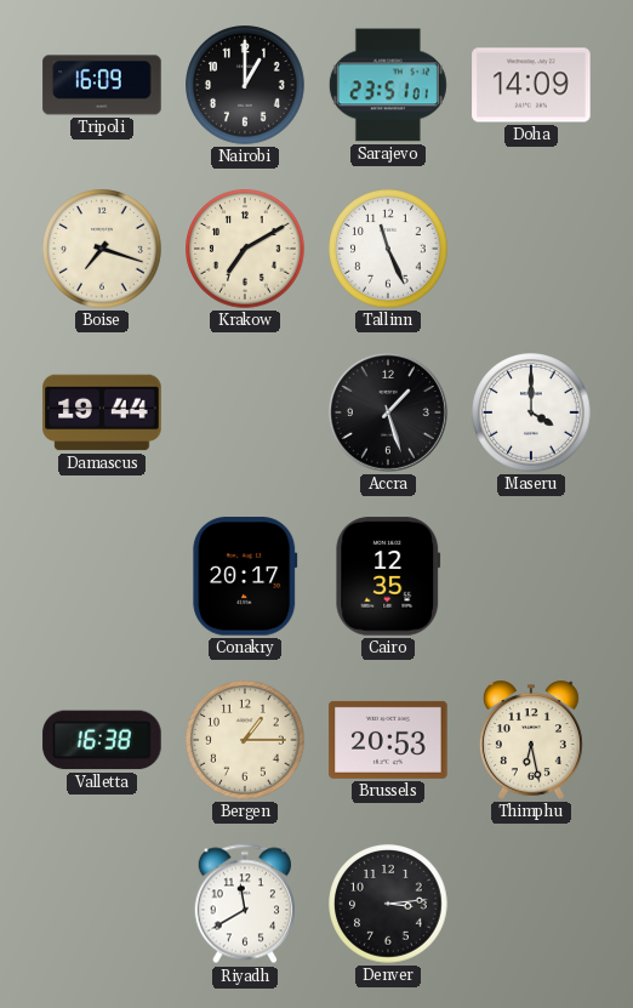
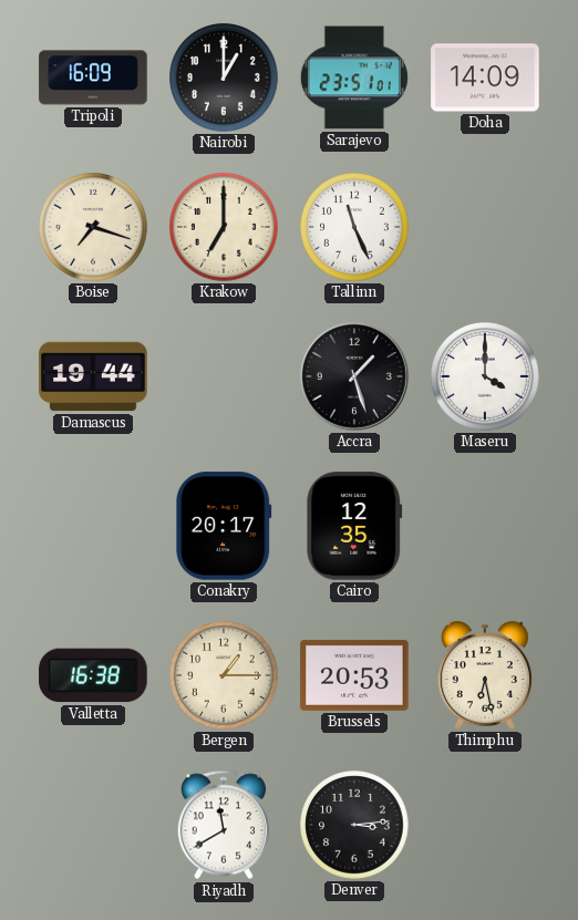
Krakow: 7:10 -> 7:00 (224, 227)
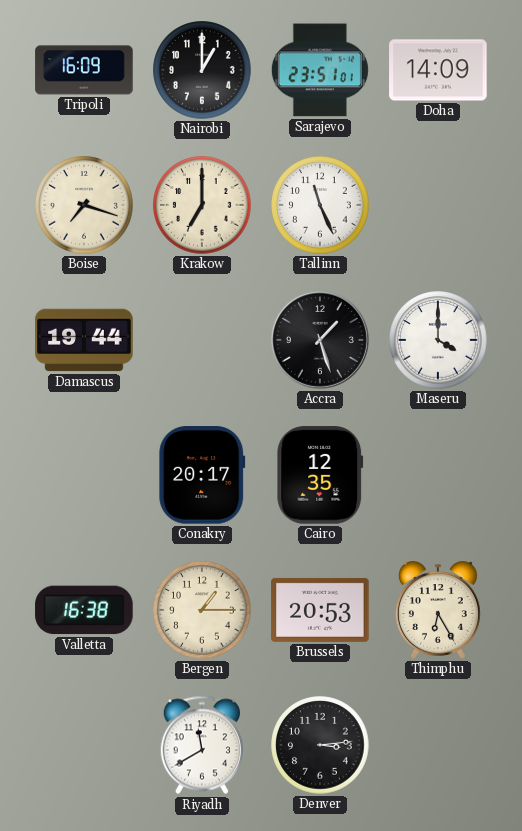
Thimphu: 6:28 -> 6:25 (438, 610)
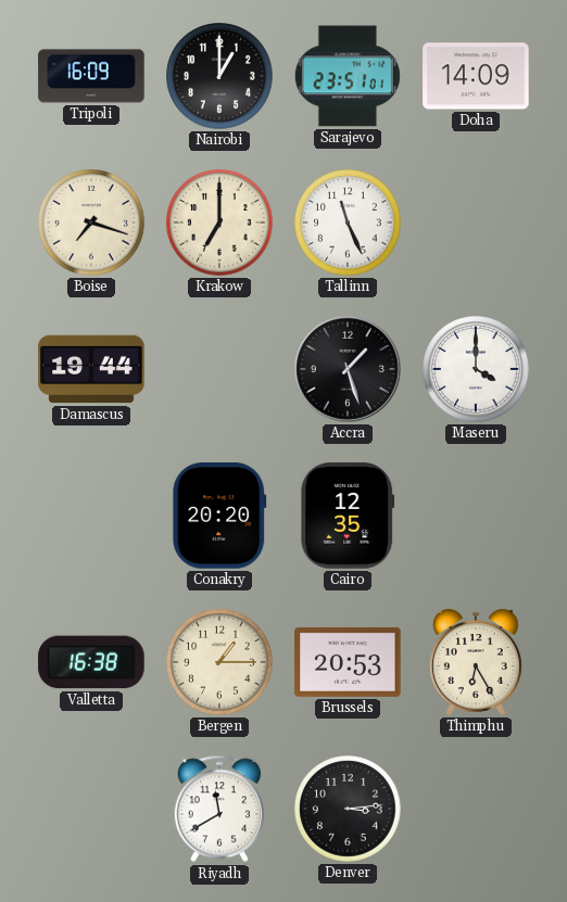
Conakry: 20:17 -> 20:20 (219, 516)
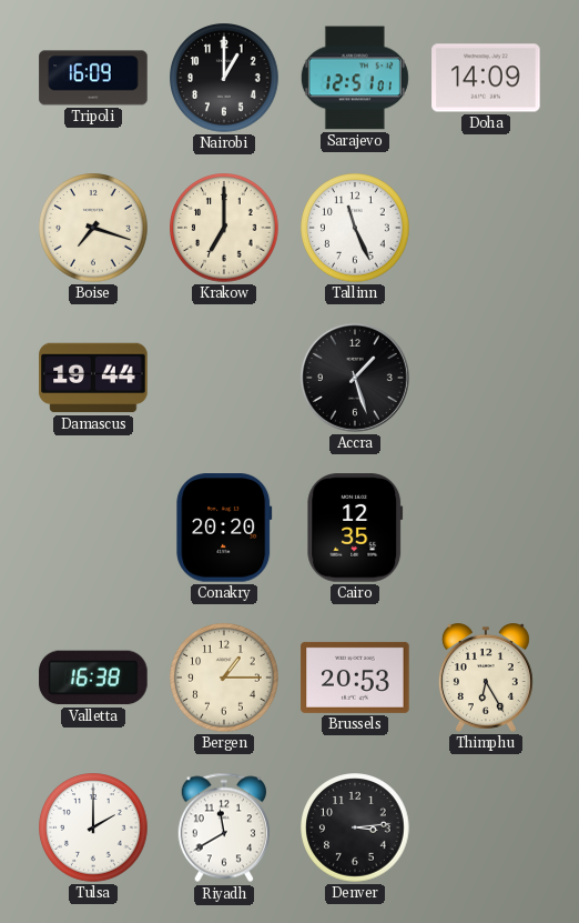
Sarajevo: 23:51 -> 12:51 (355, 78)
Maseru: 4:00 -> none (476, 369)
Tulsa: none -> 2:00 (93, 827)
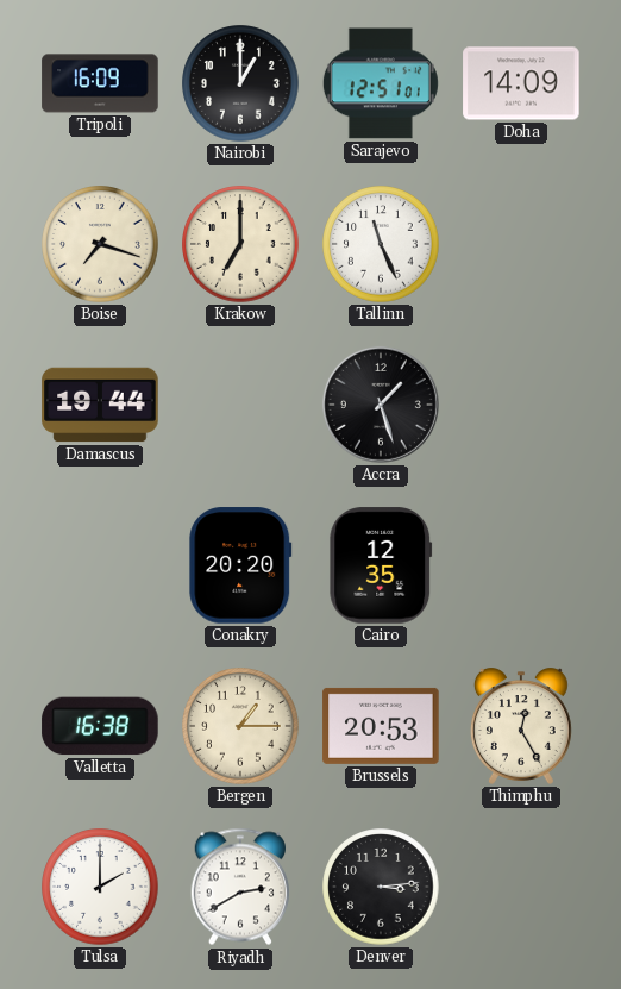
Thimphu: 6:25 -> 12:25 (521, 726)
Riyadh: 11:40 -> 2:40 (239, 887)
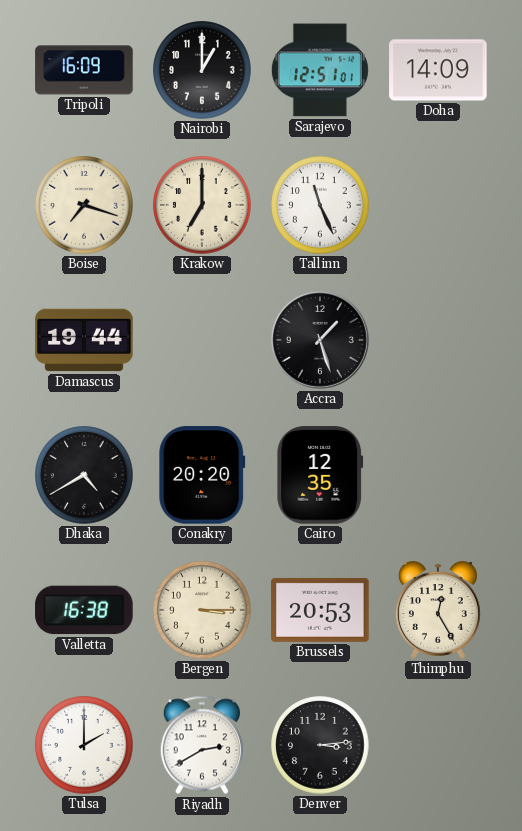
Dhaka: none -> 4:40 (84, 475)
Bergen: 1:15 -> 3:15 (202, 610)
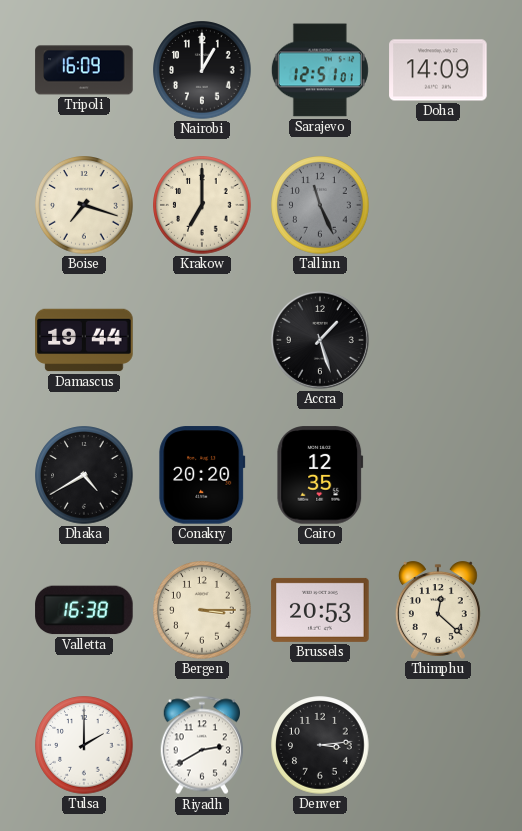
Tallinn dial: white -> grey (320, 205)
Thimphu: 12:25 -> 12:22 (438, 610)
